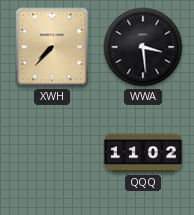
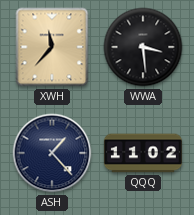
XWH: 7:37 -> 11:37 (52, 47)
ASH: none -> 1:23 (52, 153)
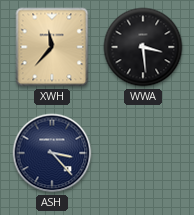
ASH: 1:23 -> 3:23 (52, 153)
QQQ: 11:02 -> none (143, 153)
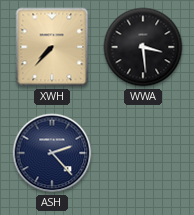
XWH: 11:37 -> 7:37 (52, 47)
ASH: 3:23 -> 2:23 (52, 153)
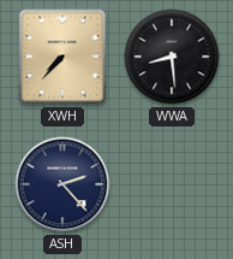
WWA: 3:29 -> 8:29 (172, 57)
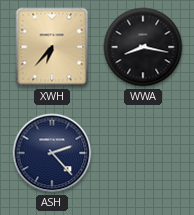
XWH: 7:37 -> 6:37 (52, 47)
WWA: 8:29 -> 8:17 (143, 47)
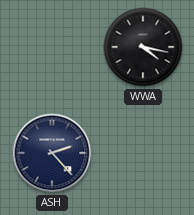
XWH: 6:37 -> none (52, 47)
WWA: 8:17 -> 4:17 (143, 47)
